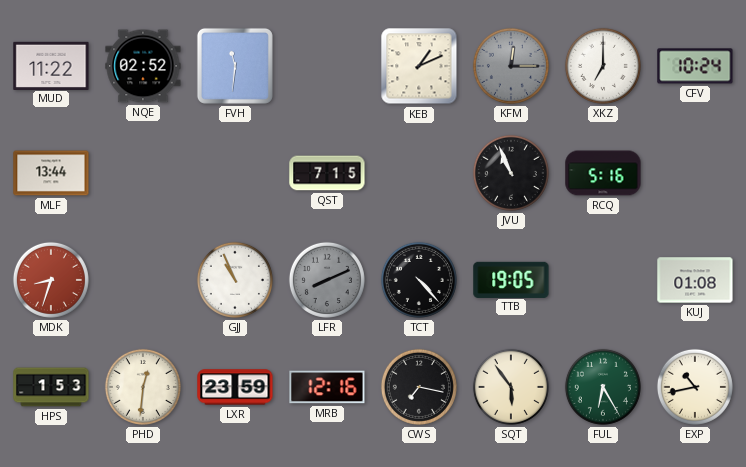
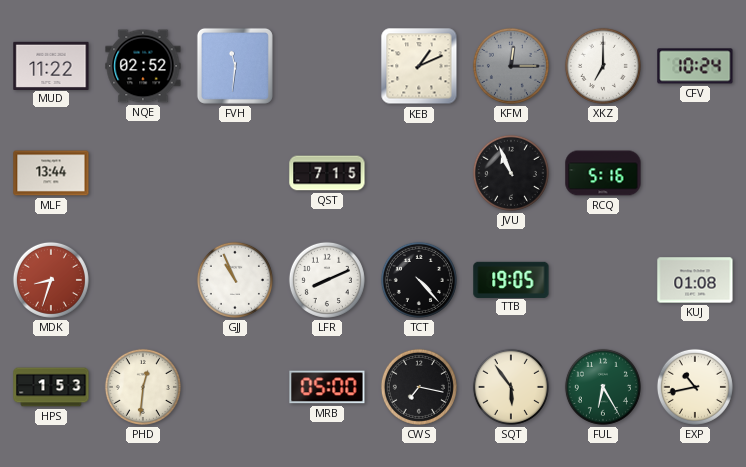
LFR dial: grey -> white (327, 280)
LXR: 23:59 -> none (235, 387)
MRB: 12:16 -> 05:00 (327, 387)
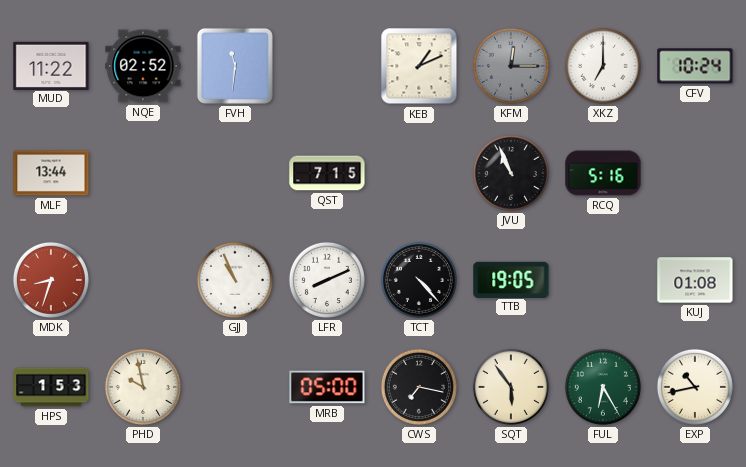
PHD: 12:31 -> 9:58 (143, 387)
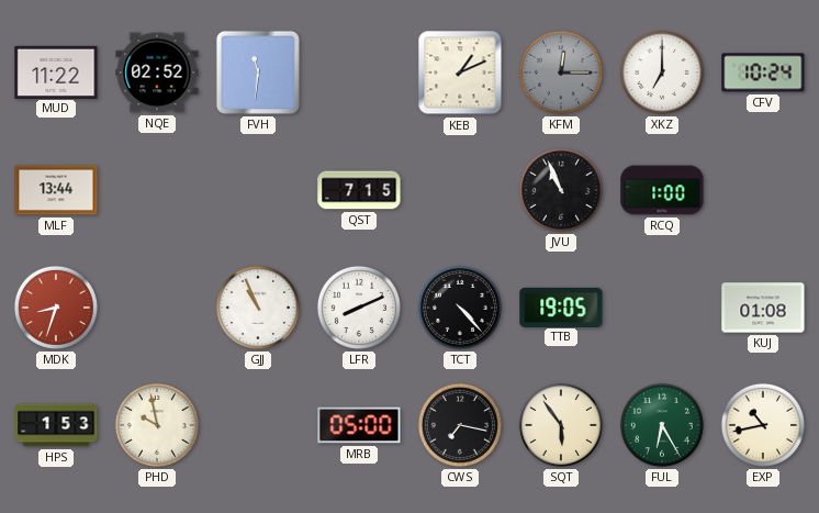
RCQ: 5:16 -> 1:00 (662, 190)
